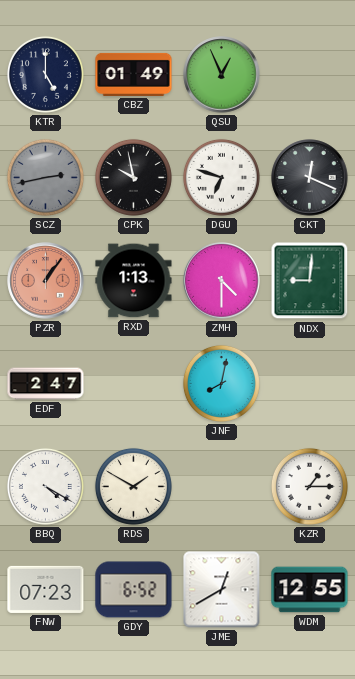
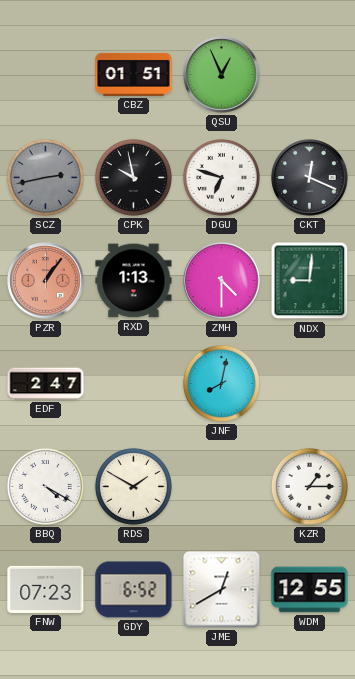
KTR: 5:00 -> none (45, 74)
CBZ: 01:49 -> 01:51 (134, 74)
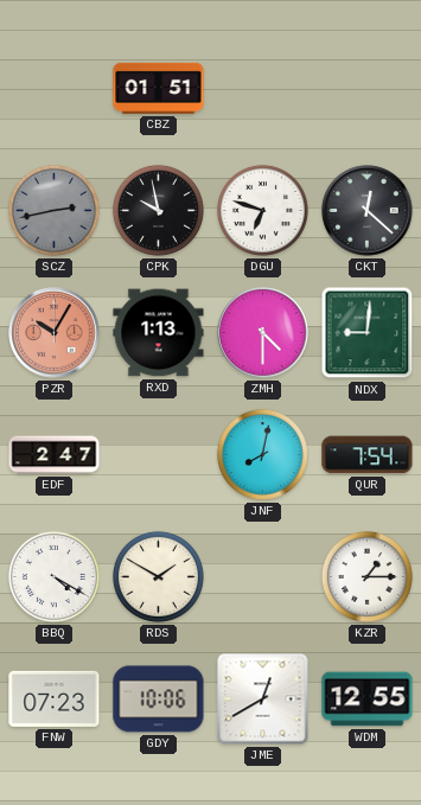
QSU: 12:56 -> none (222, 75)
CKT: 12:19 -> 12:22 (368, 211)
PZR: 1:06 -> 10:05 (55, 333)
QUR: none -> 7:54 (368, 455)
GDY: 6:52 -> 10:06 (159, 699)
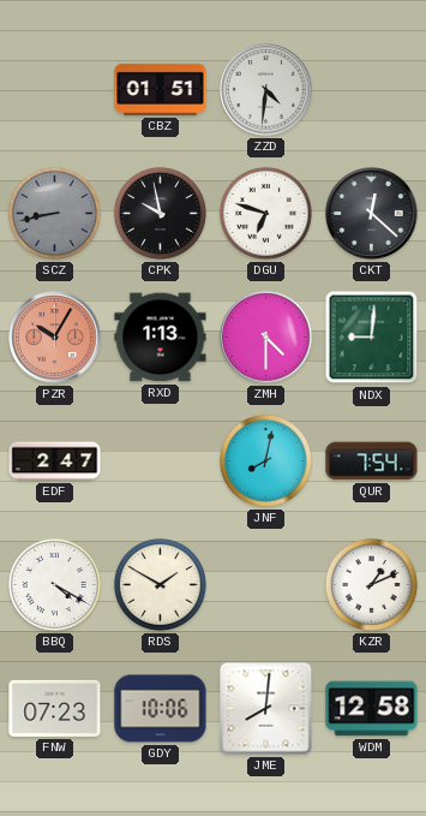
ZZD: none -> 4:31 (266, 90)
SCZ: 2:43 -> 8:43 (54, 213)
KZR: 1:15 -> 1:11 (371, 584)
JME: 12:40 -> 8:01 (266, 709)
WDM: 12:55 -> 12:58 (372, 709)
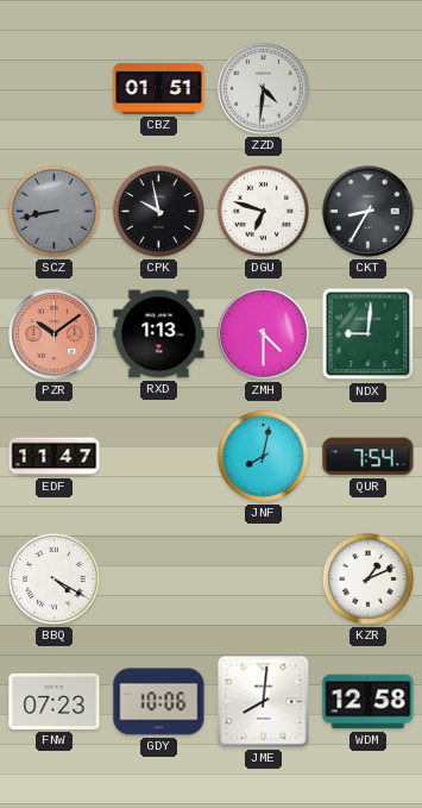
CKT: 12:22 -> 8:35 (369, 212)
PZR: 10:05 -> 10:09 (55, 334)
EDF: 2:47 -> 11:47 (55, 457)
RDS: 1:50 -> none (160, 584)
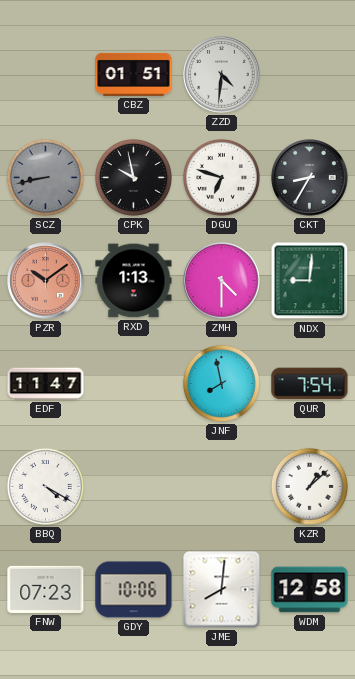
JNF: 8:02 -> 7:58 (221, 383)
KZR: 1:11 -> 1:08 (309, 486)
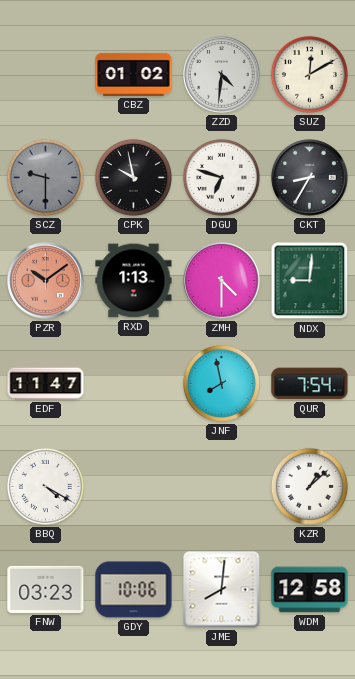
CBZ: 01:51 -> 01:02 (134, 74)
SUZ: none -> 12:10 (309, 74)
SCZ: 8:43 -> 9:30 (45, 177)
FNW: 07:23 -> 03:23 (46, 589)
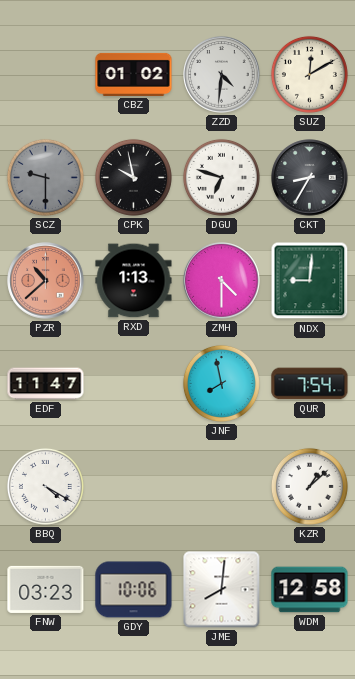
PZR: 10:09 -> 10:38 (46, 281)
